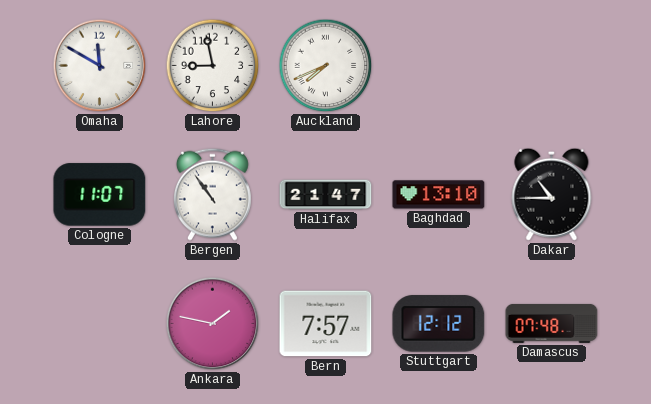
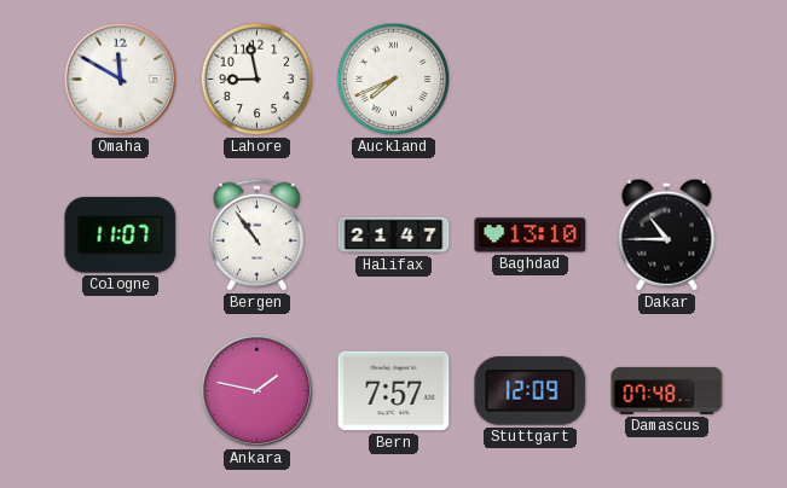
Stuttgart: 12:12 -> 12:09 (531, 391)
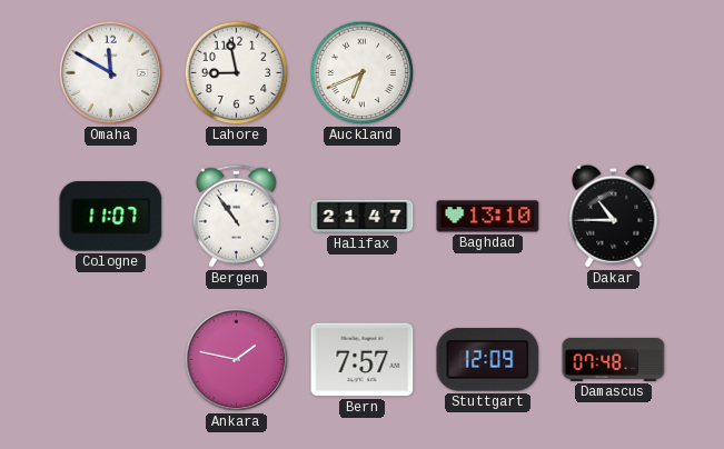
Auckland: 7:41 -> 6:41 (363, 73)
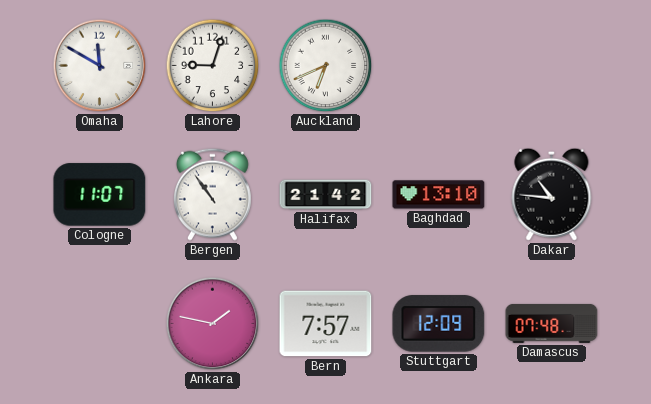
Lahore: 8:58 -> 9:03 (213, 66)
Halifax: 21:47 -> 21:42 (326, 195)
Dakar: 10:45 -> 10:46 (552, 194)
